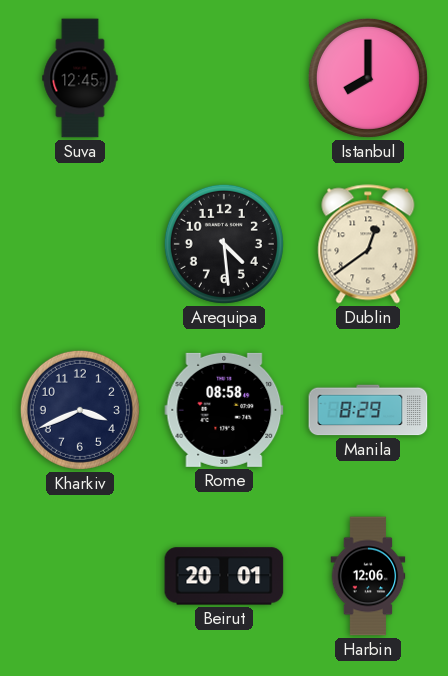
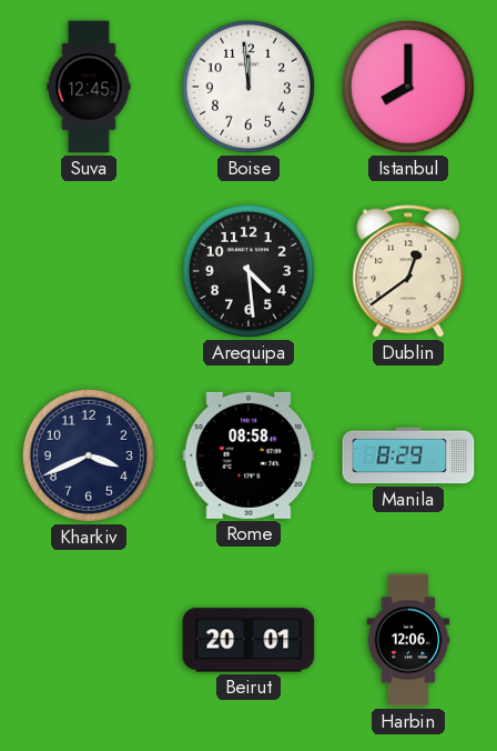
Boise: none -> 11:59 (248, 87)
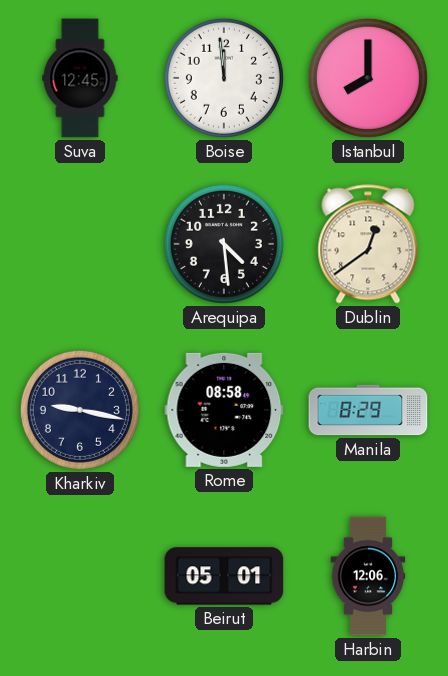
Kharkiv: 3:41 -> 9:17 (80, 410)
Beirut: 20:01 -> 05:01 (224, 576)
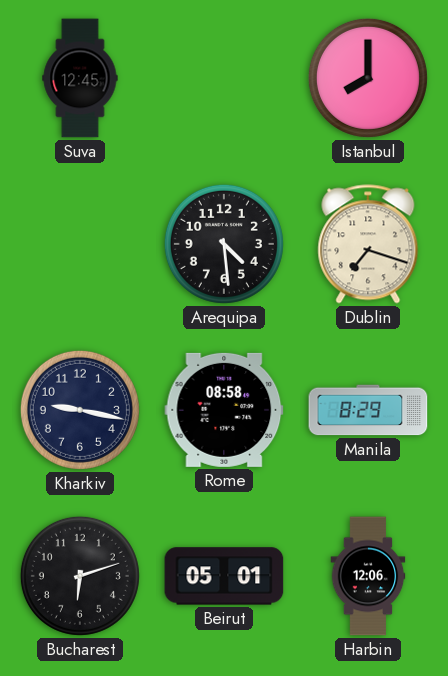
Boise: 11:59 -> none (224, 78)
Dublin: 12:39 -> 7:18 (368, 244)
Bucharest: none -> 6:12 (80, 576)
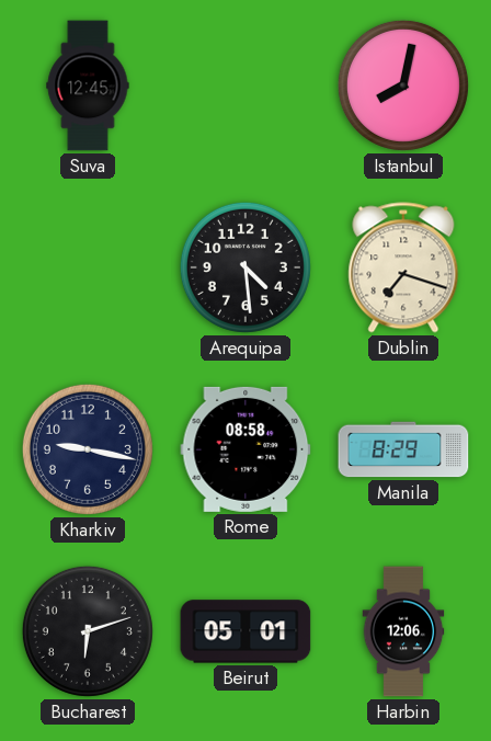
Istanbul: 8:00 -> 8:02 (403, 86)
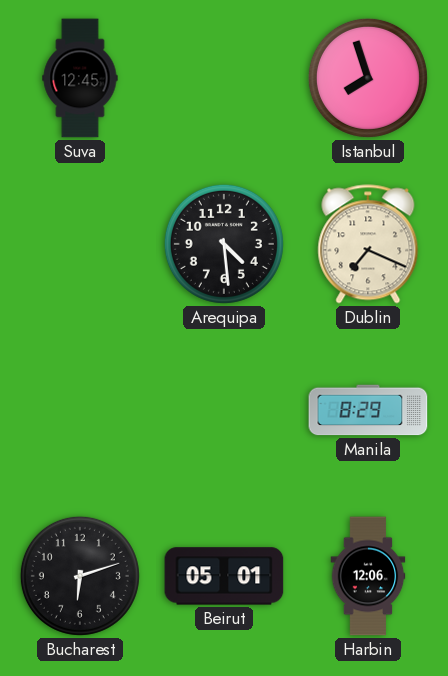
Istanbul: 8:02 -> 7:57 (368, 78)
Dublin: 7:18 -> 7:19 (368, 244)
Kharkiv: 9:17 -> none (88, 449)
Rome: 08:58 -> none (245, 449)
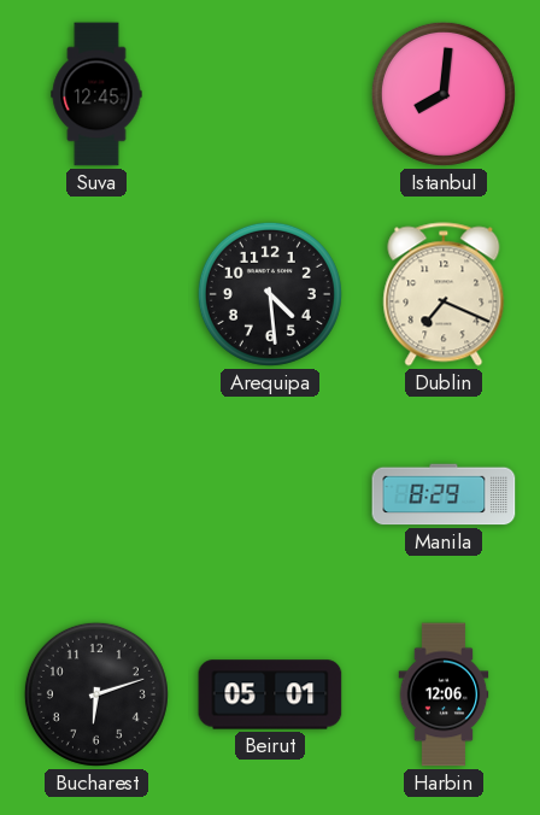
Istanbul: 7:57 -> 8:01 (444, 94)
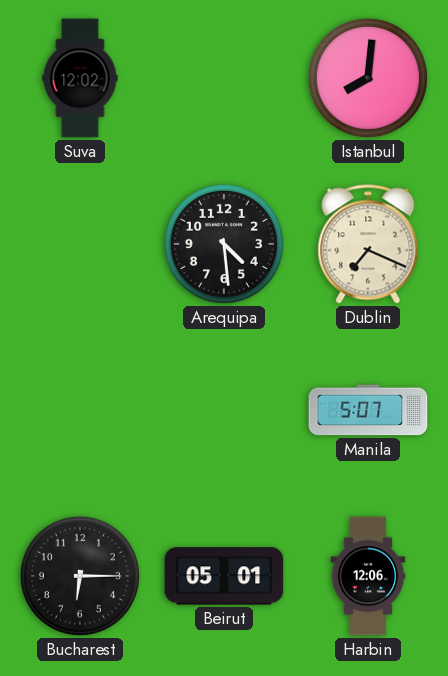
Suva: 12:45 -> 12:02 (80, 78)
Manila: 8:29 -> 5:07 (368, 410)
Bucharest: 6:12 -> 6:15 (80, 576)
